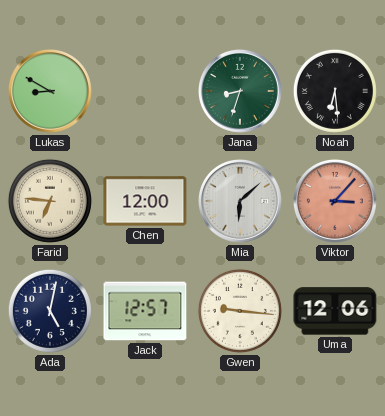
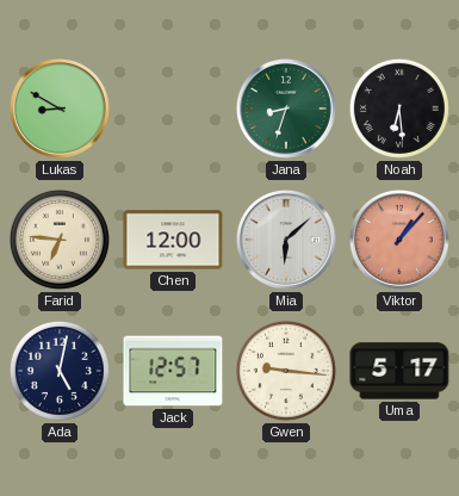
Viktor: 3:07 -> 1:07 (399, 240)
Uma: 12:06 -> 5:17 (399, 371)
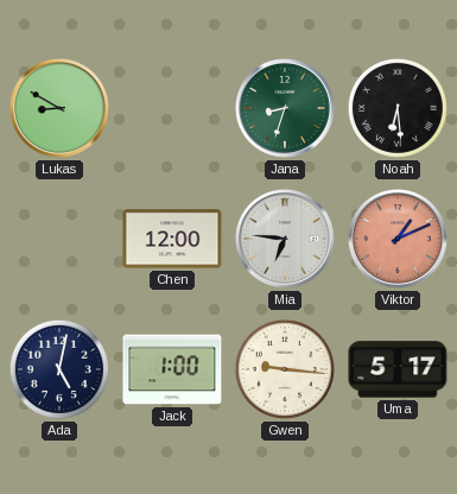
Farid: 6:46 -> none (60, 240)
Mia: 6:08 -> 6:46 (285, 239)
Viktor: 1:07 -> 1:11 (398, 239)
Jack: 12:57 -> 1:00 (172, 369)
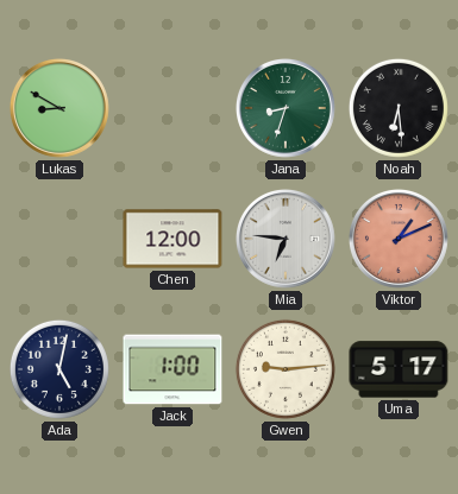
Gwen: 9:16 -> 9:14 (286, 369)
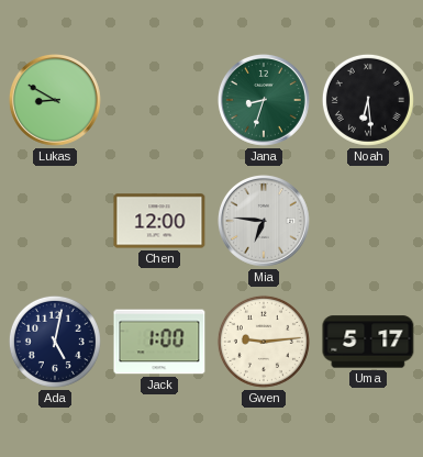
Viktor: 1:11 -> none (399, 239)
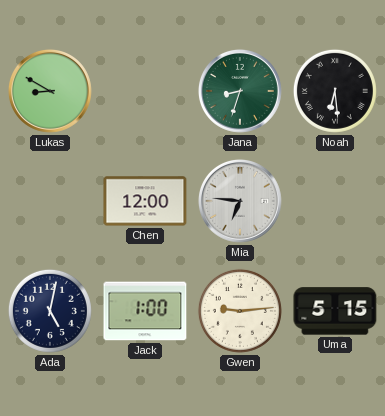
Uma: 5:17 -> 5:15 (335, 311)
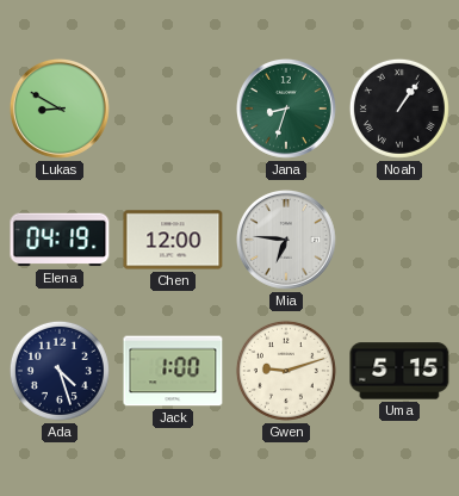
Noah: 6:29 -> 1:06 (399, 108)
Elena: none -> 04:19 (60, 240)
Ada: 5:02 -> 4:27 (60, 371)
Gwen: 9:14 -> 9:12 (286, 371)
